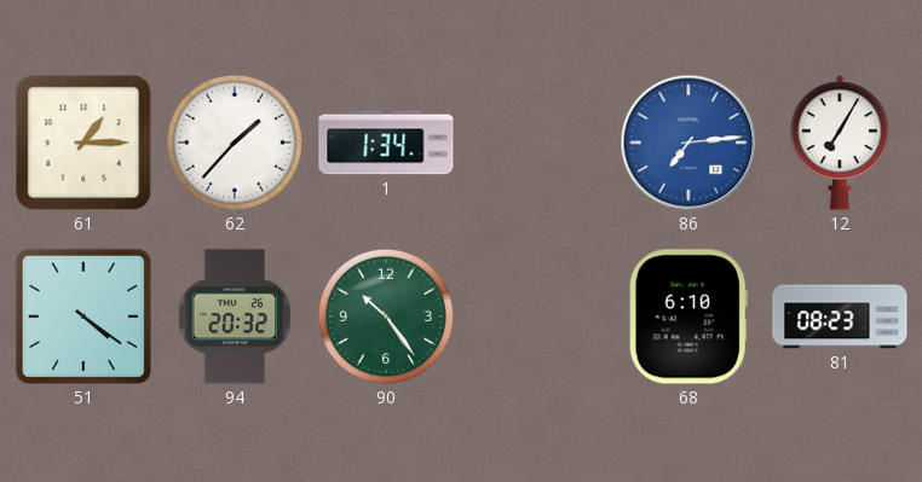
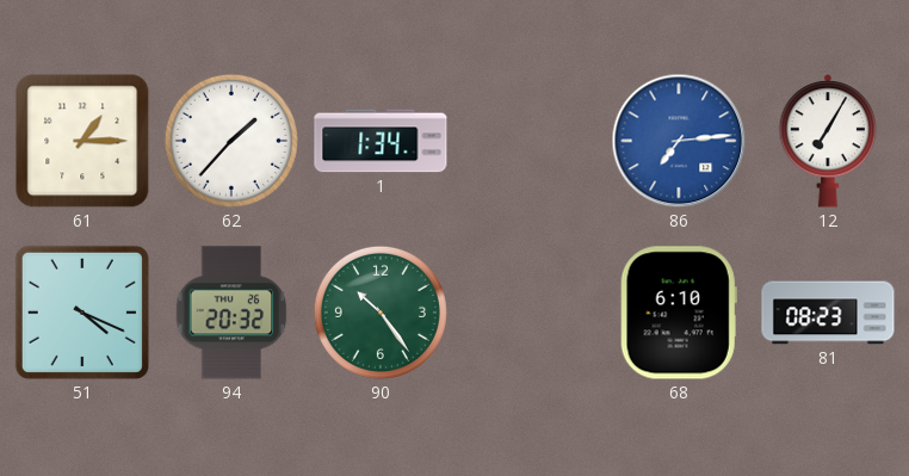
51: 4:21 -> 4:19 (82, 313)
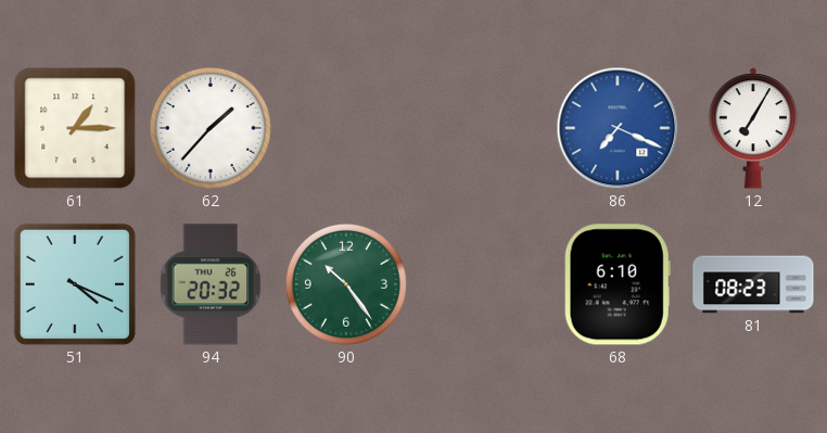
1: 1:34 -> none (381, 141)
86: 7:14 -> 7:19 (618, 128)
